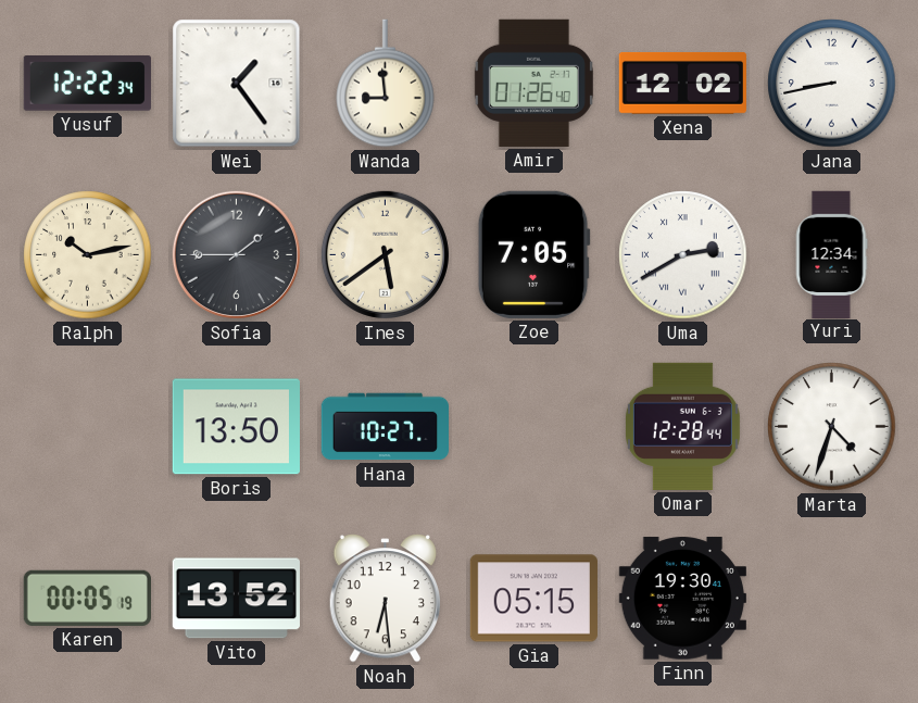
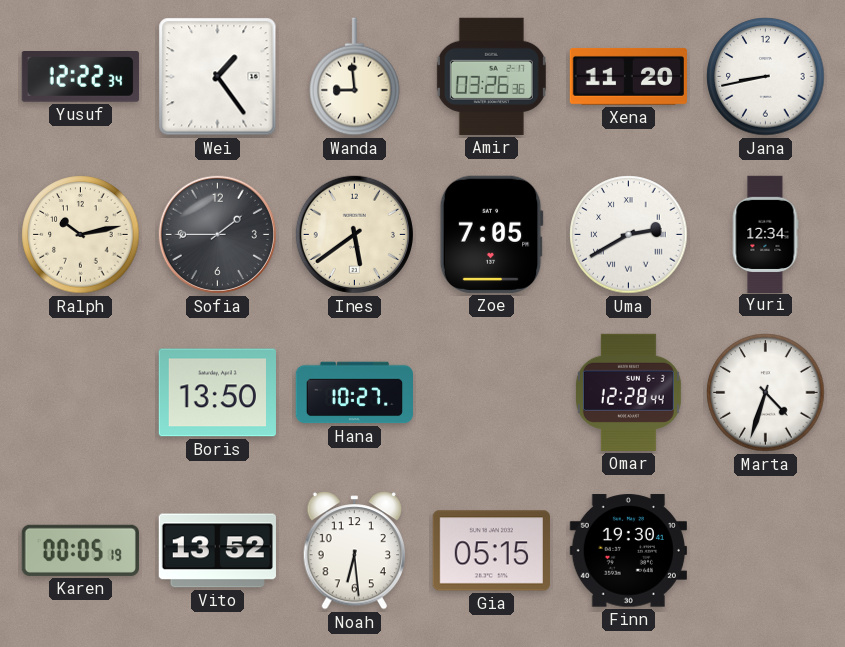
Amir: 01:26 -> 03:26 (491, 76)
Xena: 12:02 -> 11:20 (628, 76)
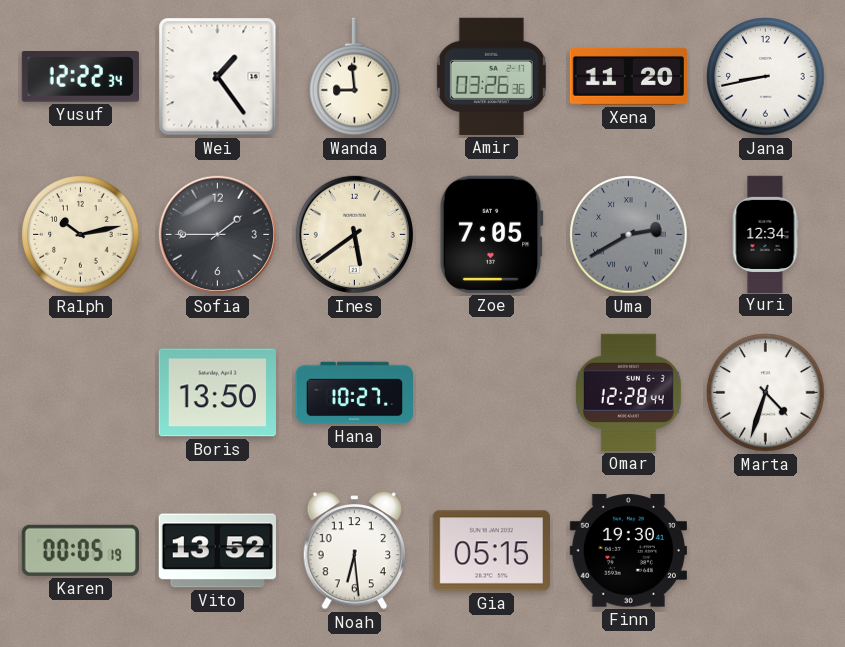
Uma dial: white -> grey (629, 235)
